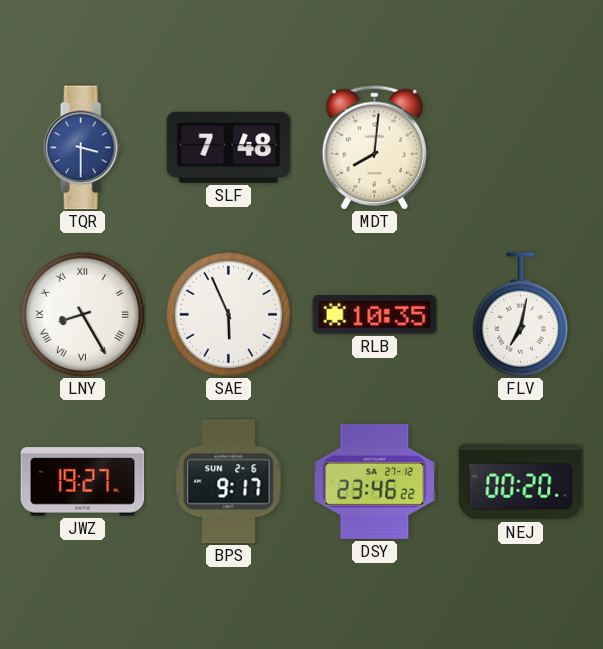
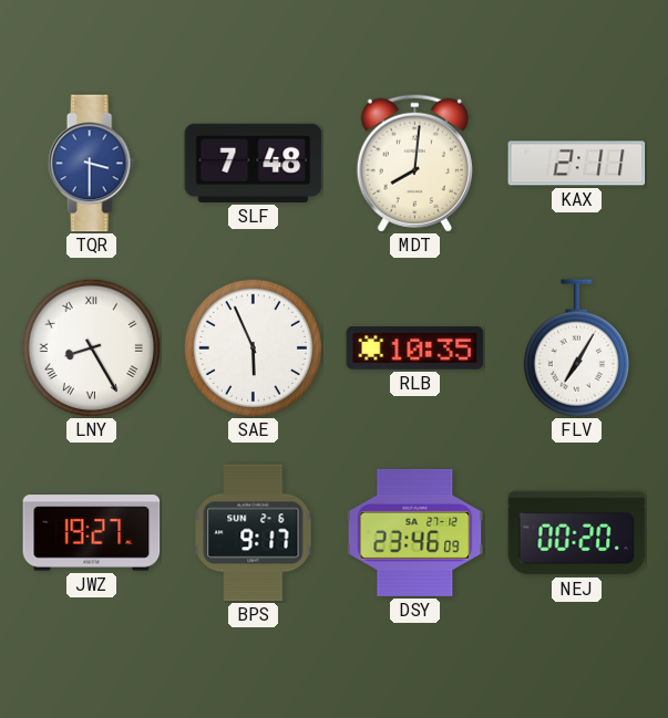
KAX: none -> 2:11 (577, 164)
FLV: 7:02 -> 7:05 (576, 348)
DSY: 23:46:22 -> 23:46:09 (415, 532)
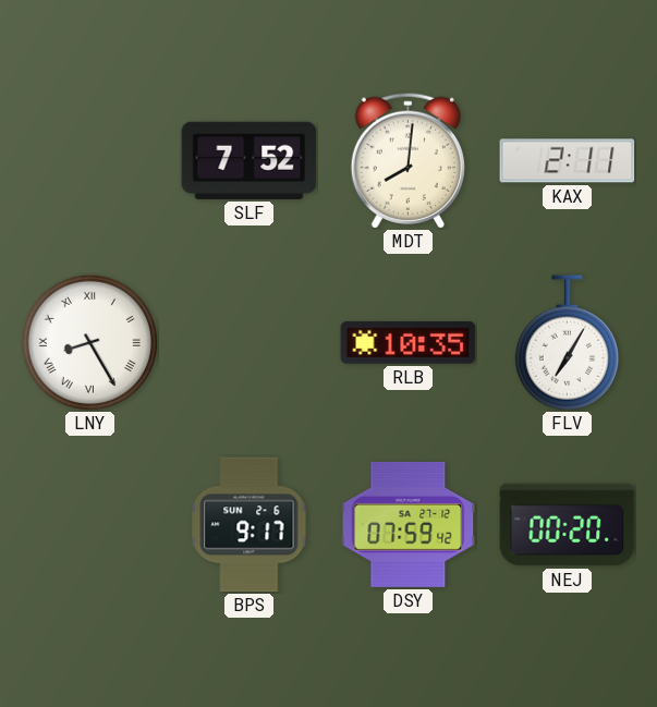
TQR: 3:30 -> none (91, 164)
SLF: 7:48 -> 7:52 (250, 160)
SAE: 5:56 -> none (253, 347)
JWZ: 19:27 -> none (92, 533)
DSY: 23:46 -> 07:59 (409, 524)
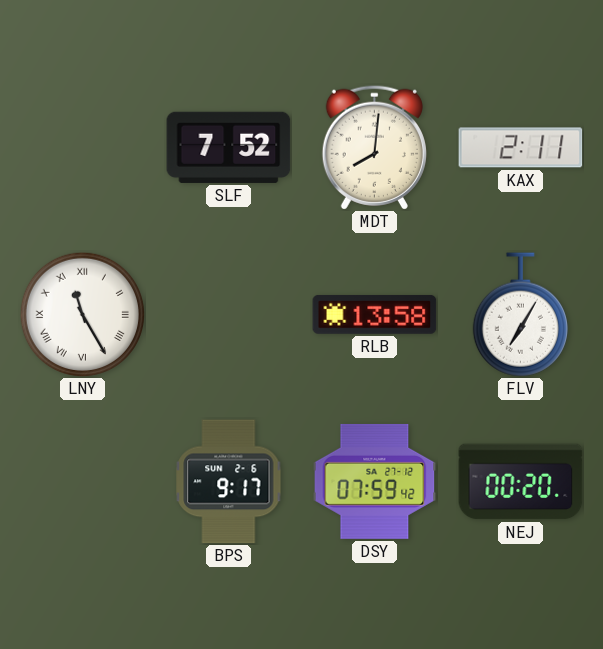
LNY: 8:25 -> 11:25 (82, 314)
RLB: 10:35 -> 13:58 (375, 314)
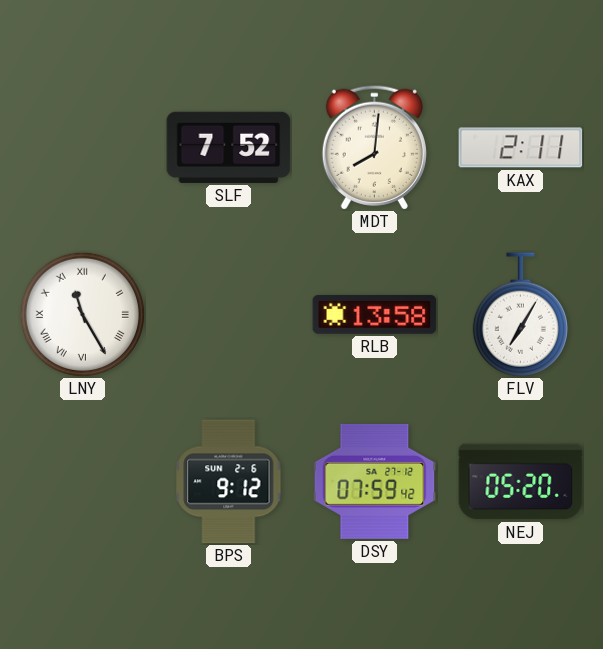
BPS: 9:17 -> 9:12 (229, 482)
NEJ: 00:20 -> 05:20 (521, 482)
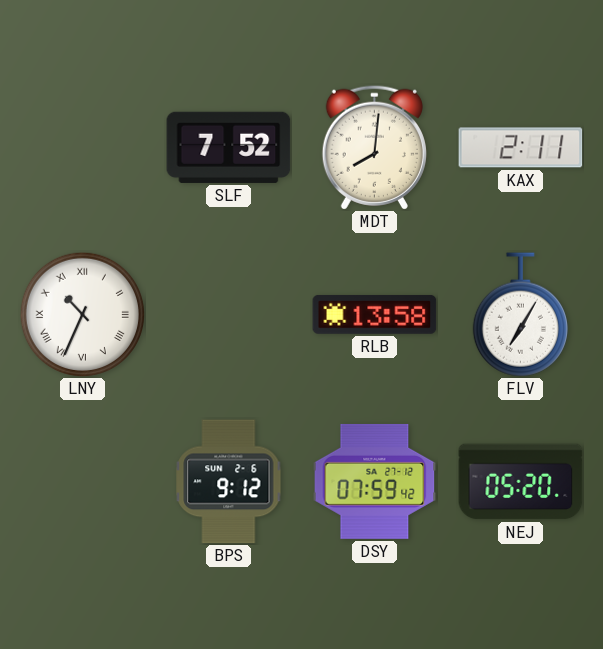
LNY: 11:25 -> 10:34 (82, 314)
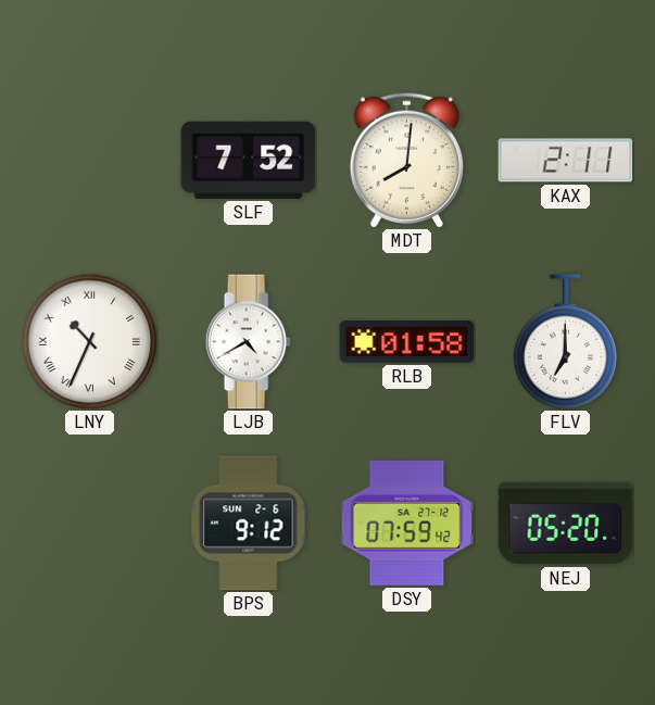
LJB: none -> 4:40 (248, 342)
RLB: 13:58 -> 01:58 (407, 341)
FLV: 7:05 -> 7:00 (565, 342)
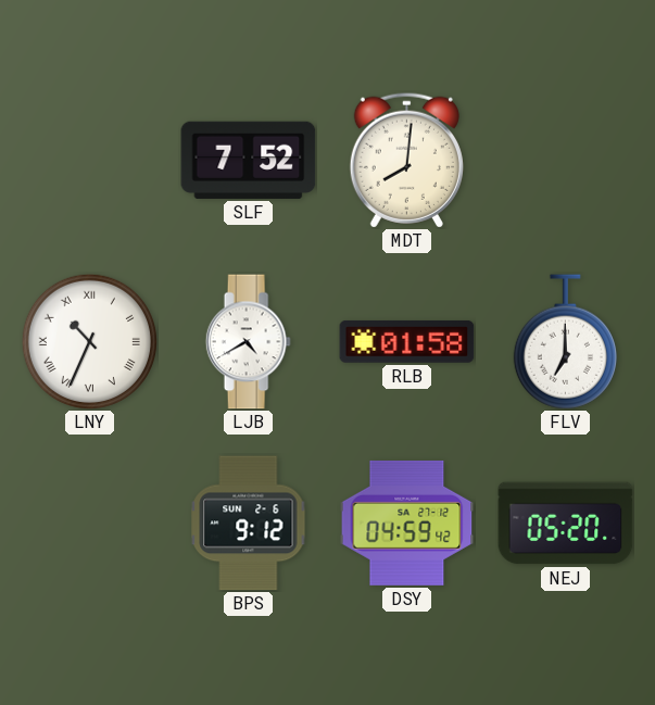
KAX: 2:11 -> none (566, 161)
DSY: 07:59 -> 04:59 (407, 523)
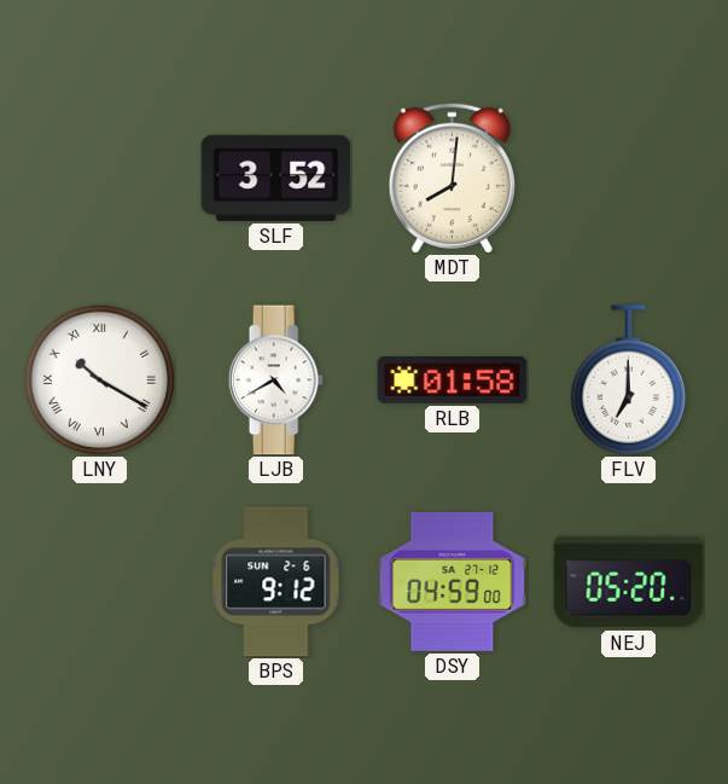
SLF: 7:52 -> 3:52 (276, 178)
LNY: 10:34 -> 10:20 (99, 379)
DSY: 04:59:42 -> 04:59:00 (453, 581)
